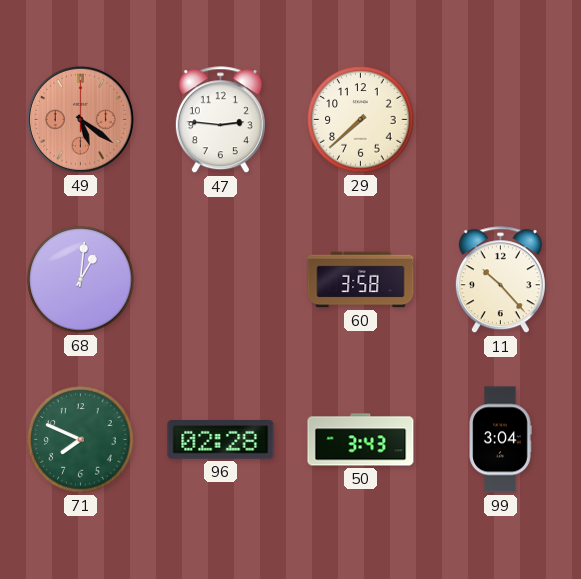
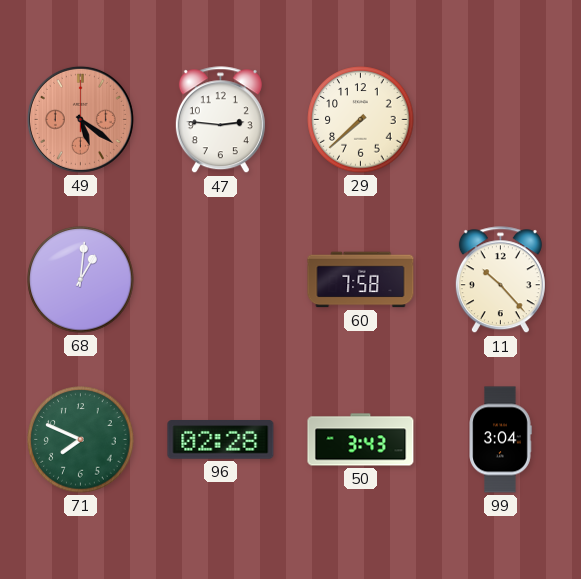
60: 3:58 -> 7:58 (361, 280)
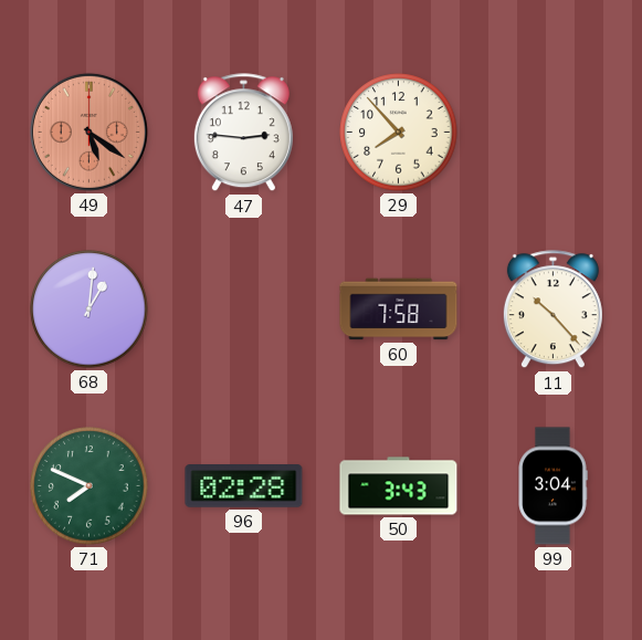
29: 7:38 -> 7:53 (399, 133)
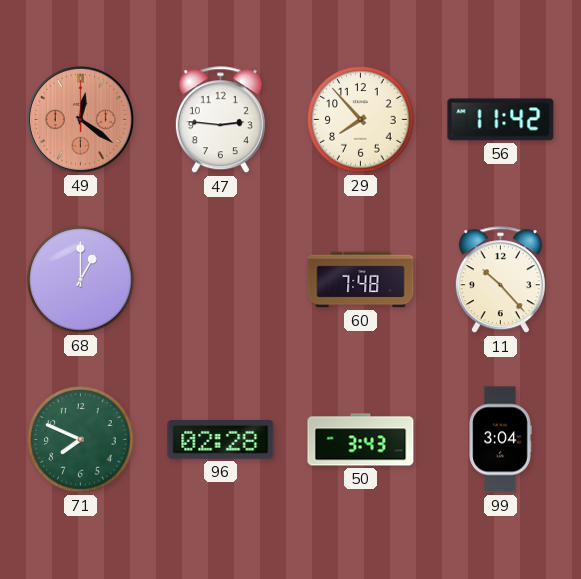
49: 5:21 -> 12:21 (80, 119)
56: none -> 11:42 (501, 120)
68: 1:01 -> 1:00 (81, 280)
60: 7:58 -> 7:48 (361, 280)
